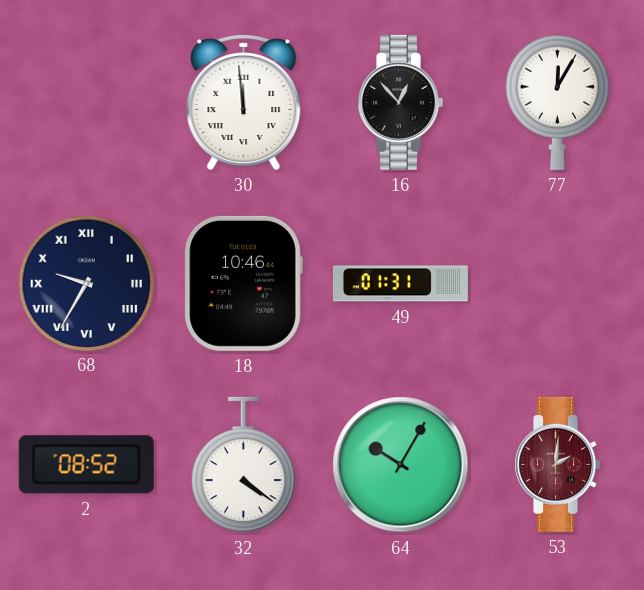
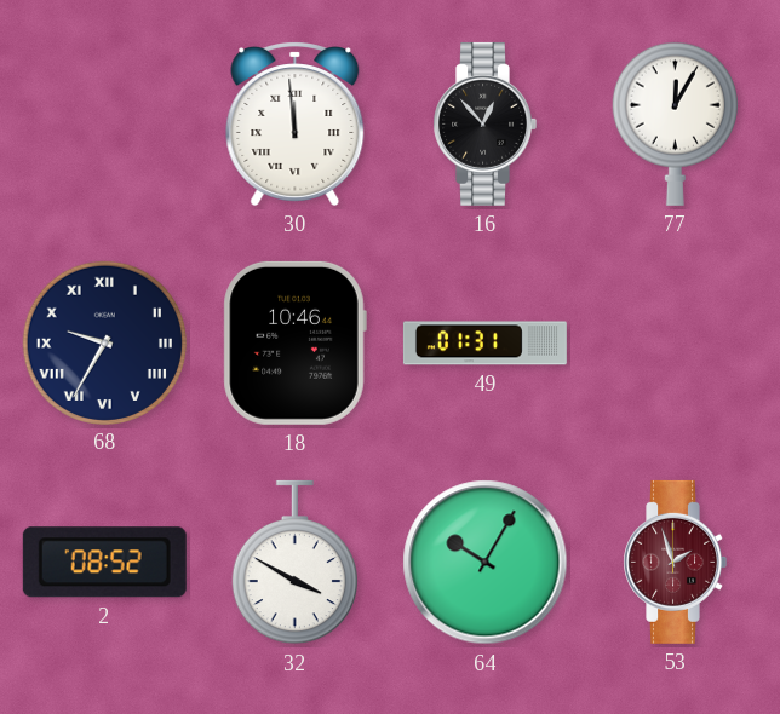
32: 4:21 -> 3:50 (294, 563)
53: 2:01 -> 1:57 (675, 562)
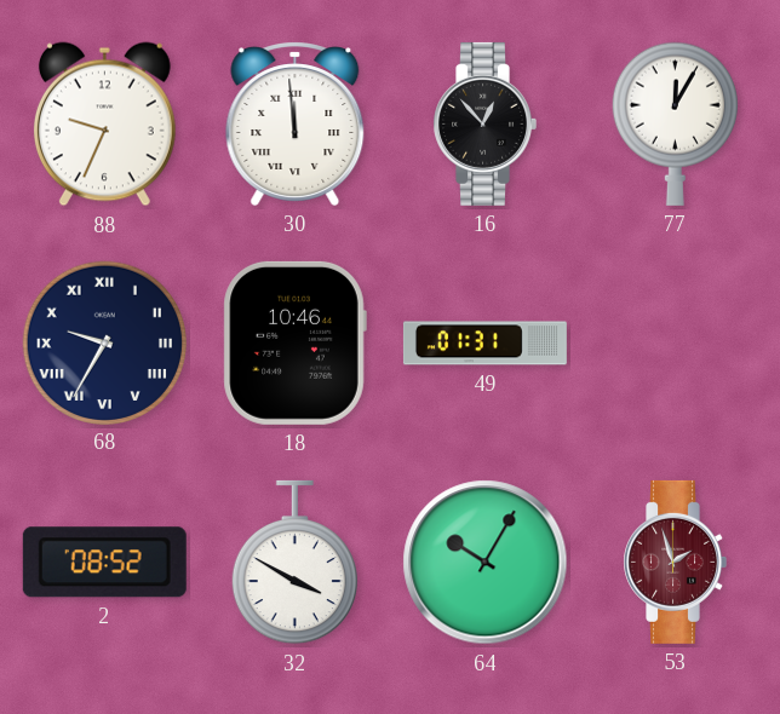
88: none -> 9:34 (104, 125)
